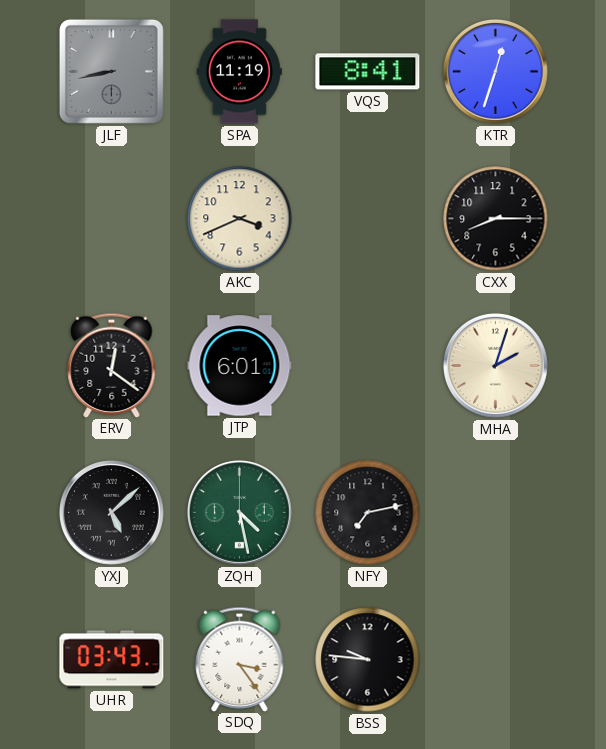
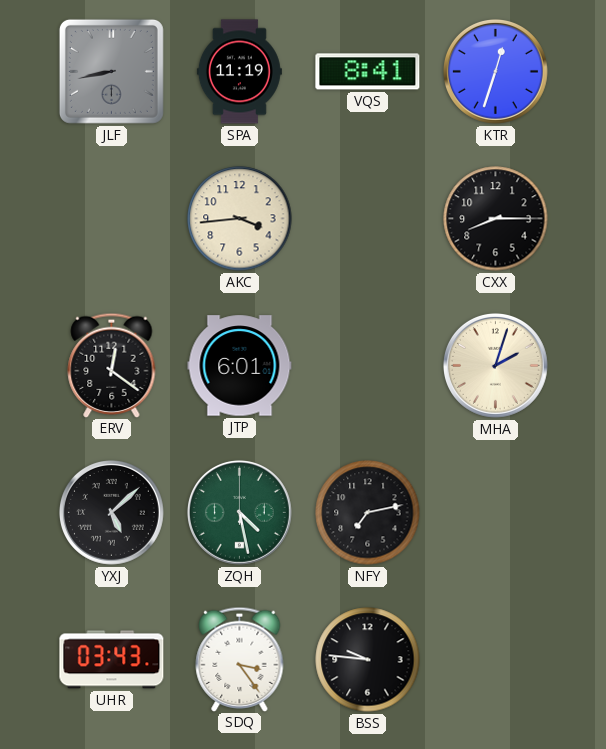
AKC: 3:41 -> 3:44 (240, 219)
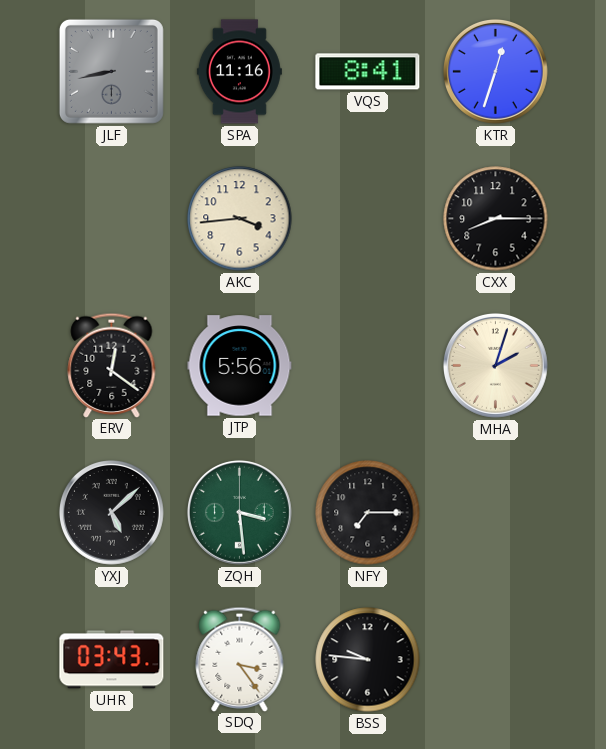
SPA: 11:19 -> 11:16 (239, 72)
JTP: 6:01 -> 5:56 (240, 366)
ZQH: 4:28 -> 3:29 (239, 512)
NFY: 7:13 -> 7:15 (368, 513)
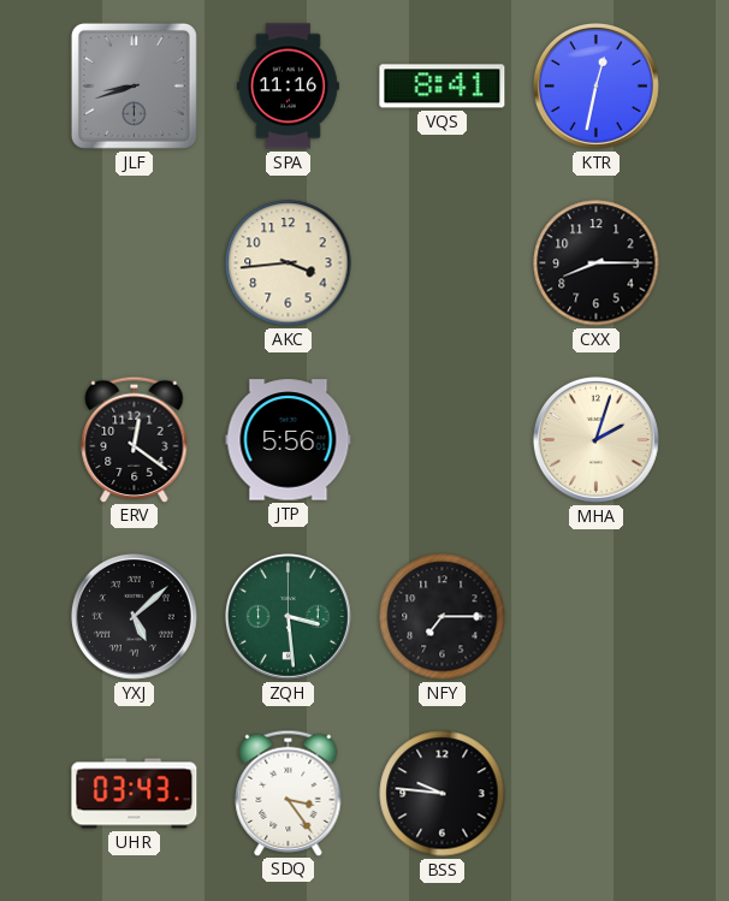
JLF: 8:43 -> 8:42 (134, 85)
KTR: 12:33 -> 12:32 (595, 85)
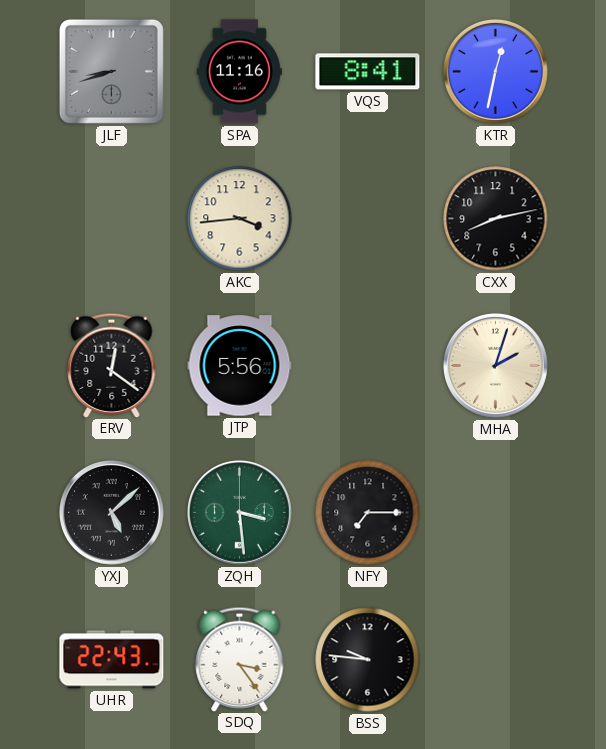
CXX: 8:15 -> 8:13 (496, 219)
UHR: 03:43 -> 22:43 (112, 660)
